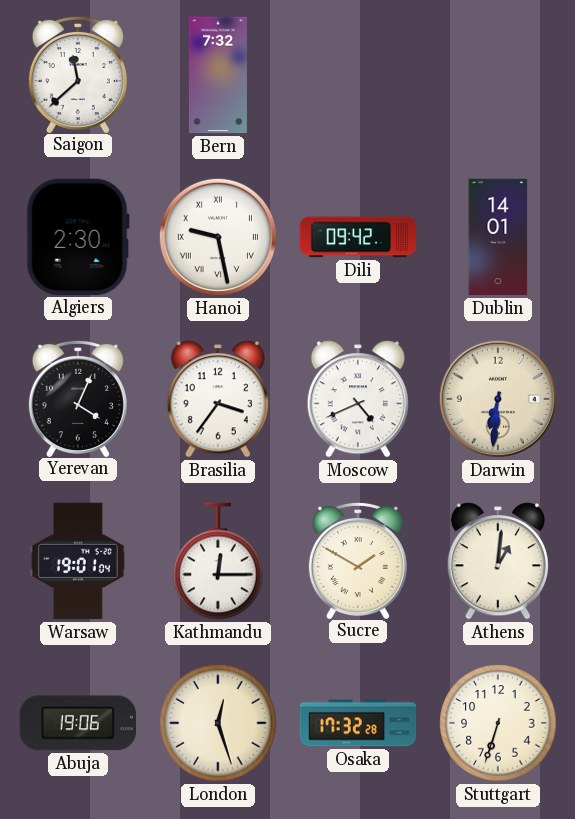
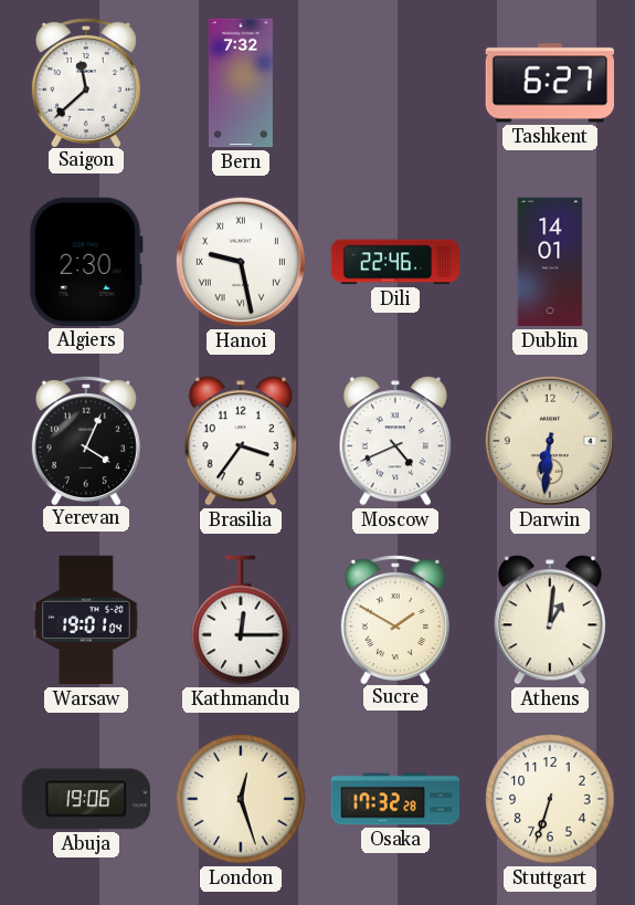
Tashkent: none -> 6:27 (549, 83)
Dili: 09:42 -> 22:46 (395, 262)
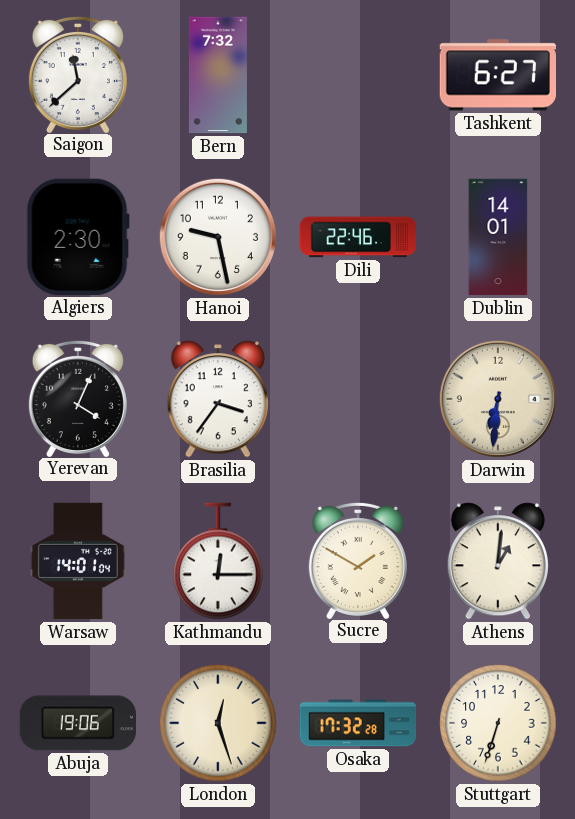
Hanoi numerals: Roman -> Arabic (218, 237)
Moscow: 4:41 -> none (395, 441)
Warsaw: 19:01 -> 14:01 (78, 561)
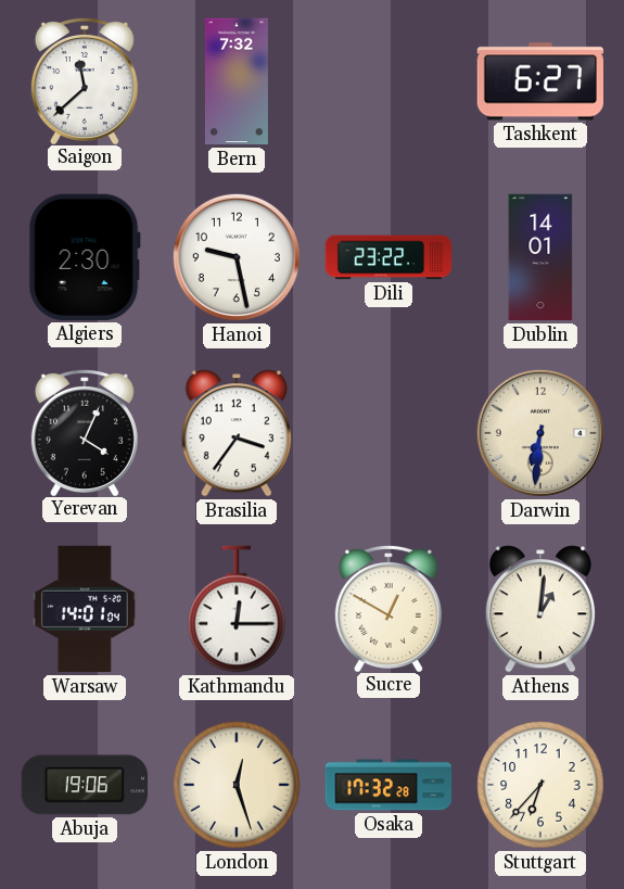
Dili: 22:46 -> 23:22 (389, 257)
Sucre: 1:50 -> 12:50 (389, 608)
Stuttgart: 6:33 -> 6:37 (540, 785)
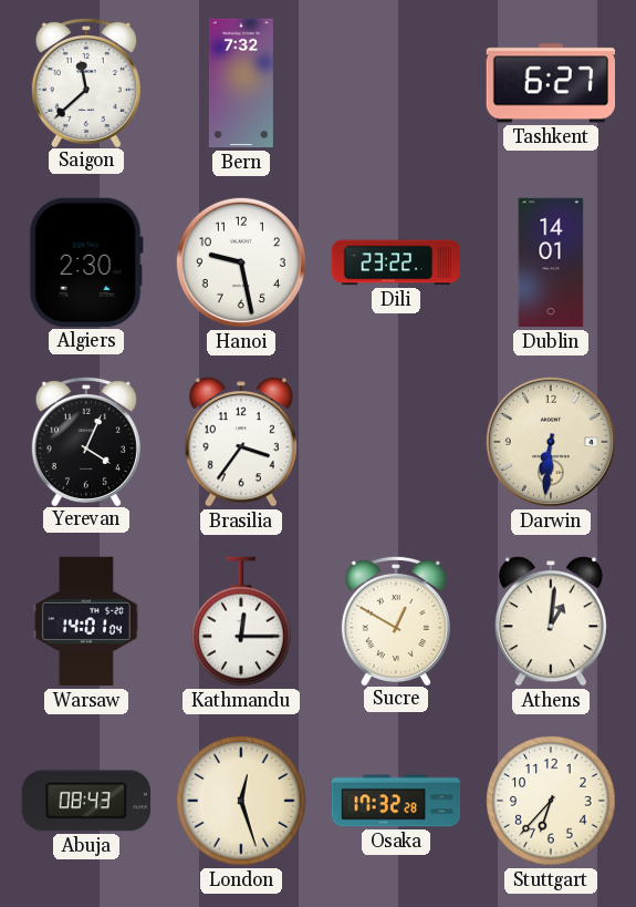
Abuja: 19:06 -> 08:43 (85, 801)
